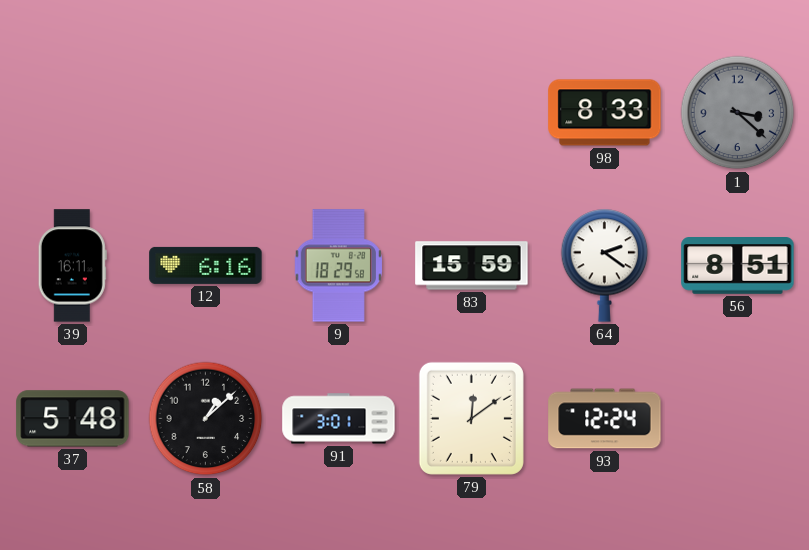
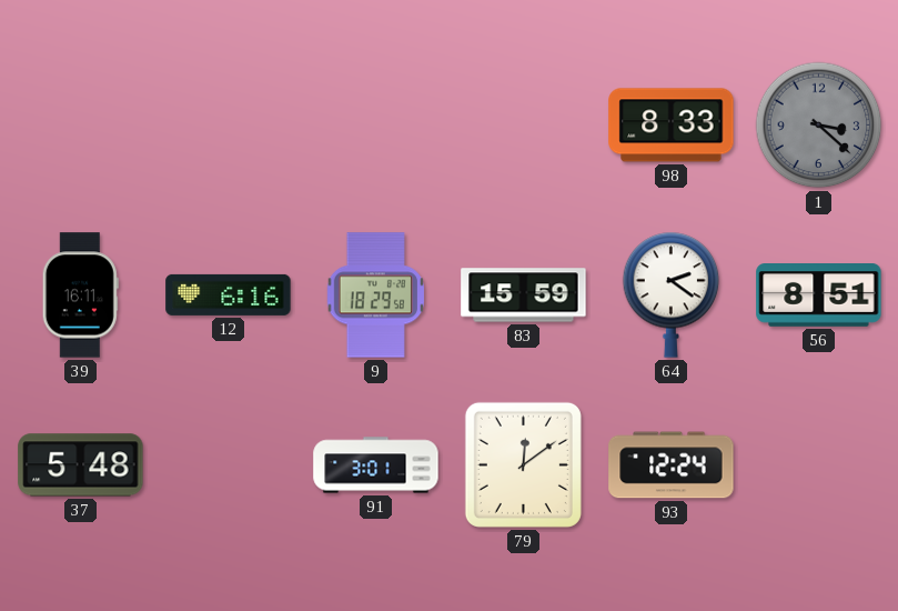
58: 1:08 -> none (206, 419)
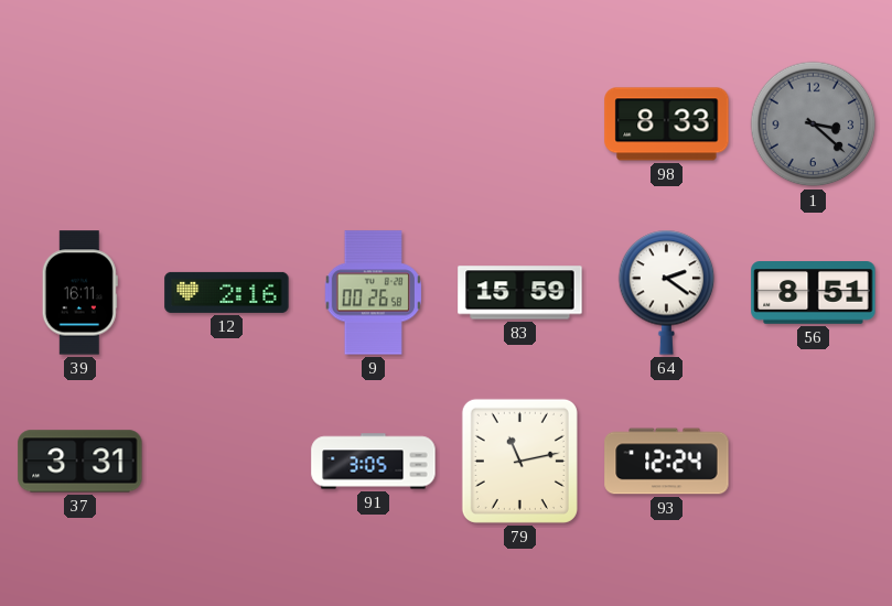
12: 6:16 -> 2:16 (227, 292)
9: 18:29 -> 00:26 (373, 293)
37: 5:48 -> 3:31 (80, 462)
91: 3:01 -> 3:05 (374, 462)
79: 12:09 -> 11:13 (519, 461)
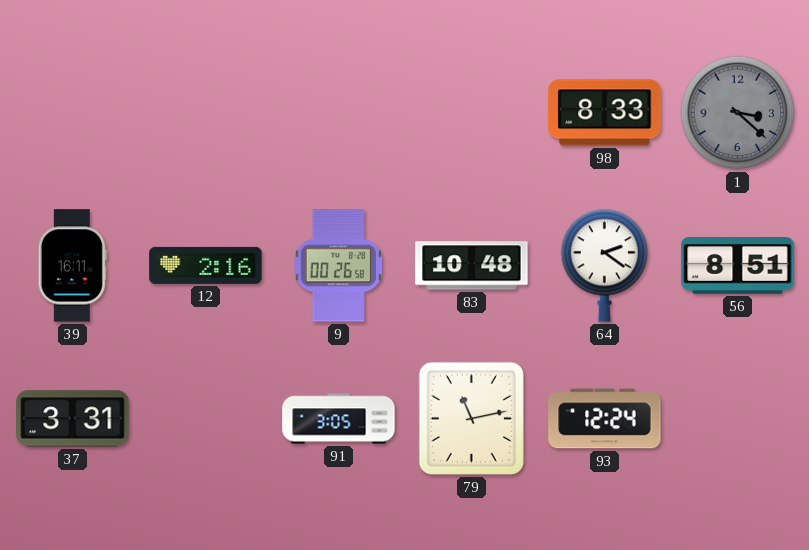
83: 15:59 -> 10:48 (472, 266)
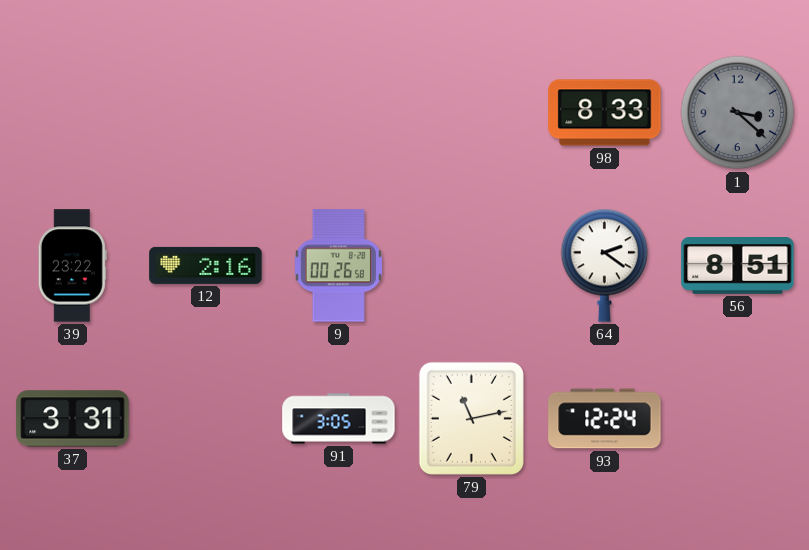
39: 16:11 -> 23:22 (72, 266)
83: 10:48 -> none (472, 266)
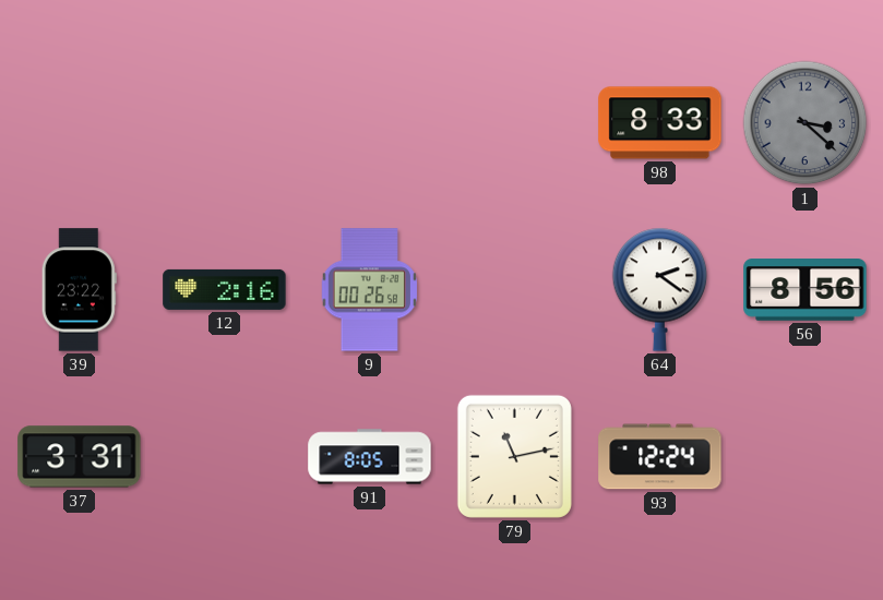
56: 8:51 -> 8:56 (806, 290)
91: 3:05 -> 8:05 (370, 457)
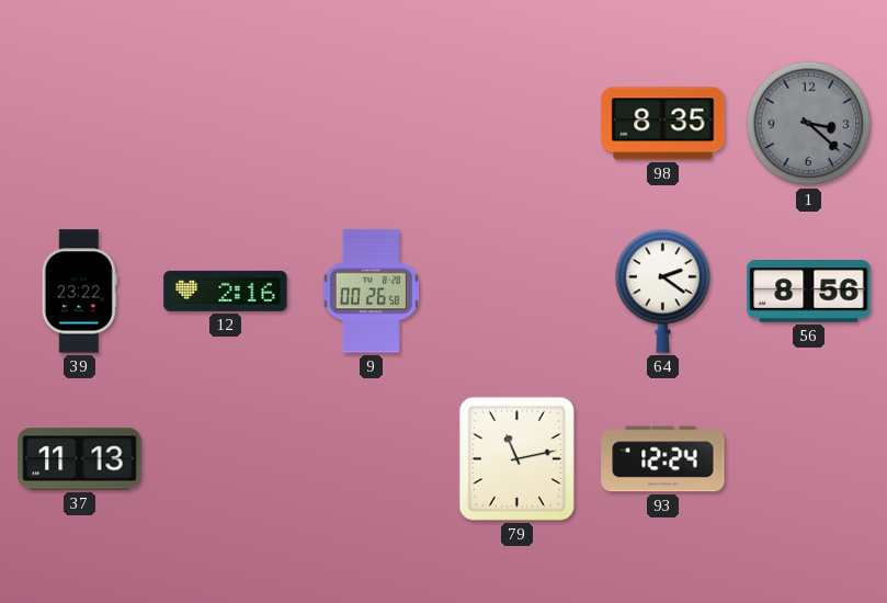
98: 8:33 -> 8:35 (663, 124)
37: 3:31 -> 11:13 (80, 459)
91: 8:05 -> none (370, 457)
